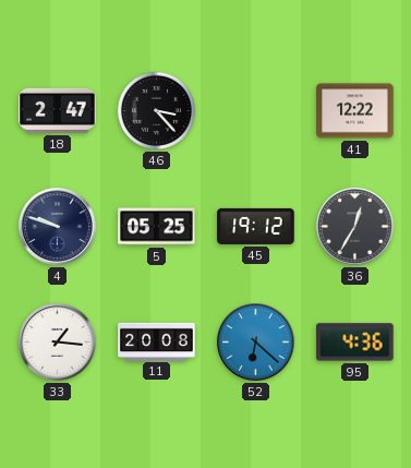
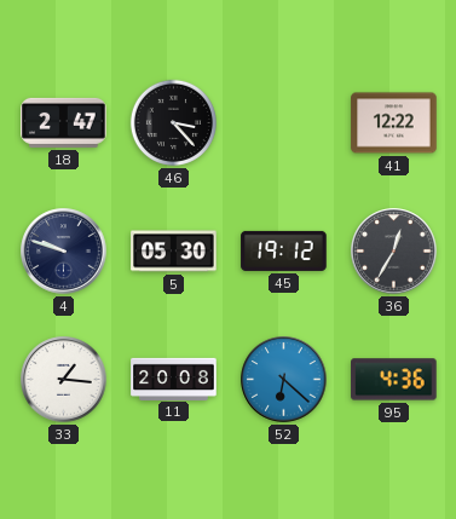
5: 05:25 -> 05:30 (174, 252)
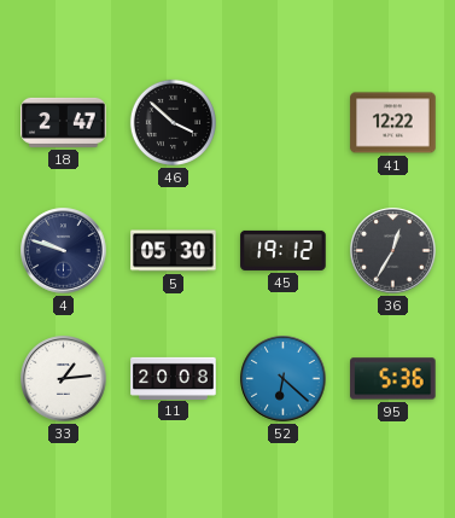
46: 3:23 -> 3:52 (173, 122)
33: 1:16 -> 1:14 (64, 379)
95: 4:36 -> 5:36 (393, 379)
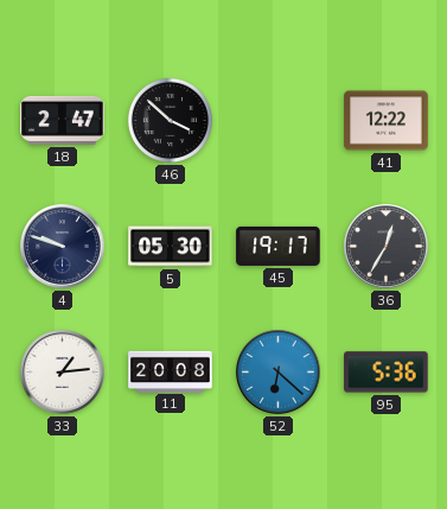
45: 19:12 -> 19:17 (279, 246)
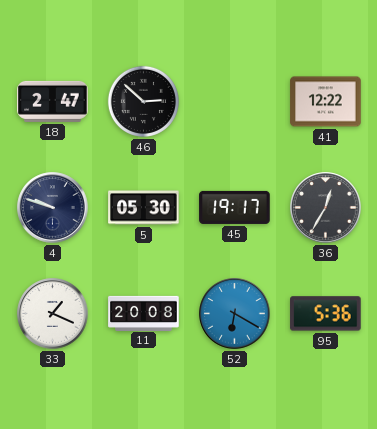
46: 3:52 -> 2:52 (143, 101)
33: 1:14 -> 1:19 (53, 314)
52: 6:22 -> 6:20 (235, 314)
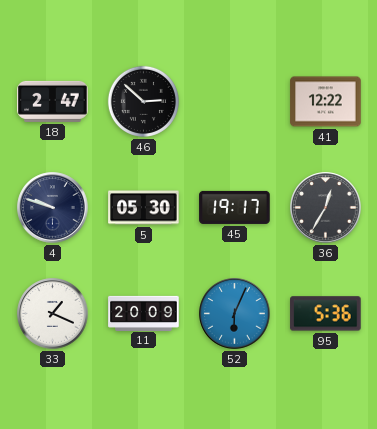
11: 20:08 -> 20:09 (144, 313)
52: 6:20 -> 6:04 (235, 314)
